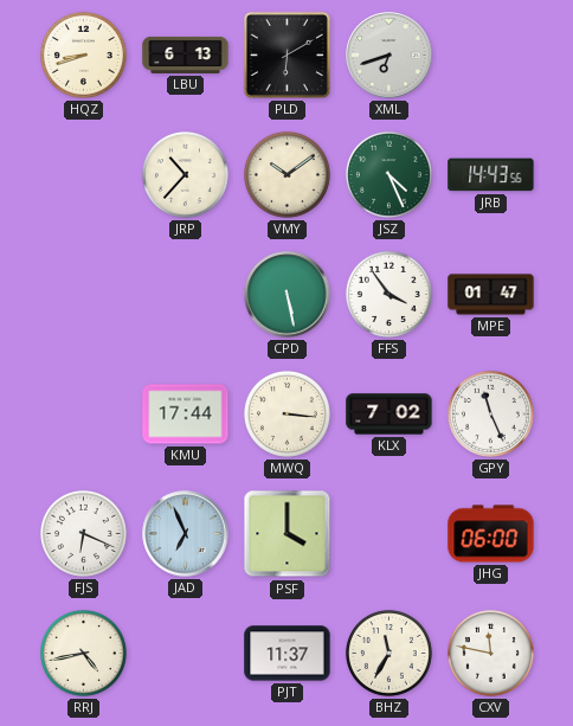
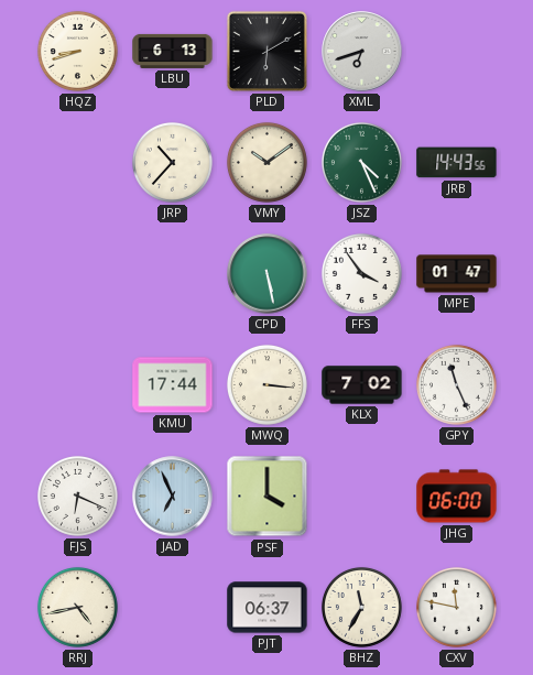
PJT: 11:37 -> 06:37 (268, 608)
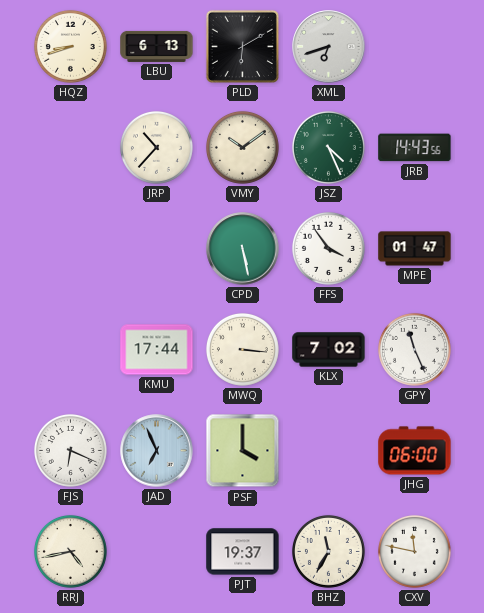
PJT: 06:37 -> 19:37 (243, 552)
